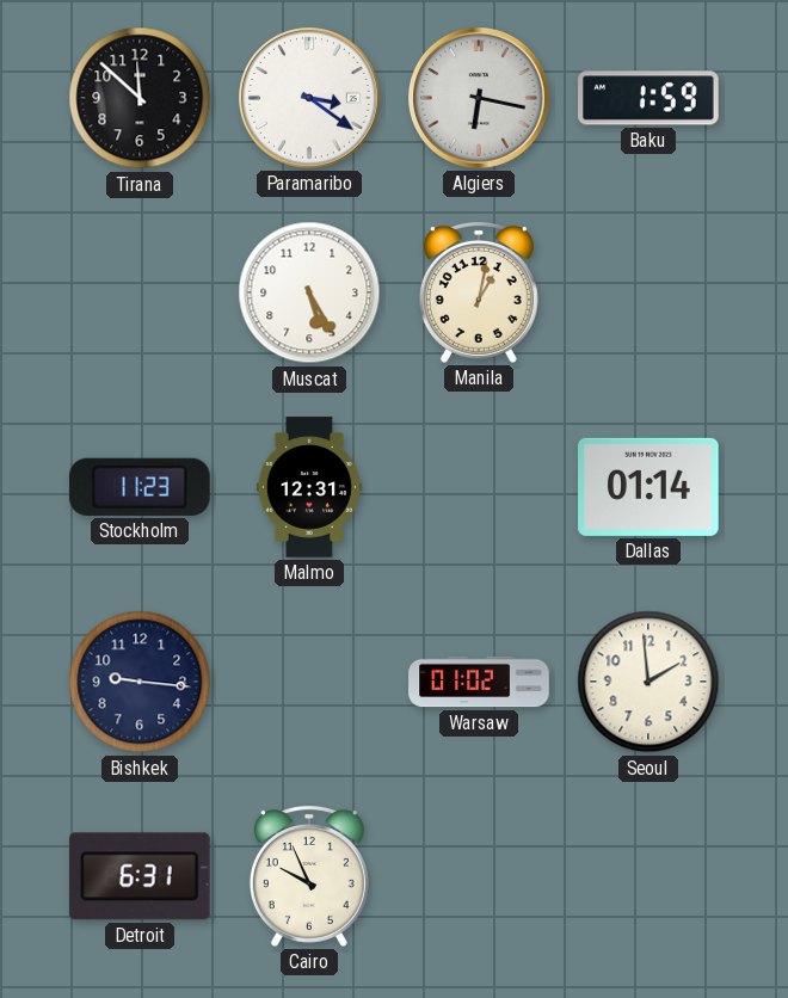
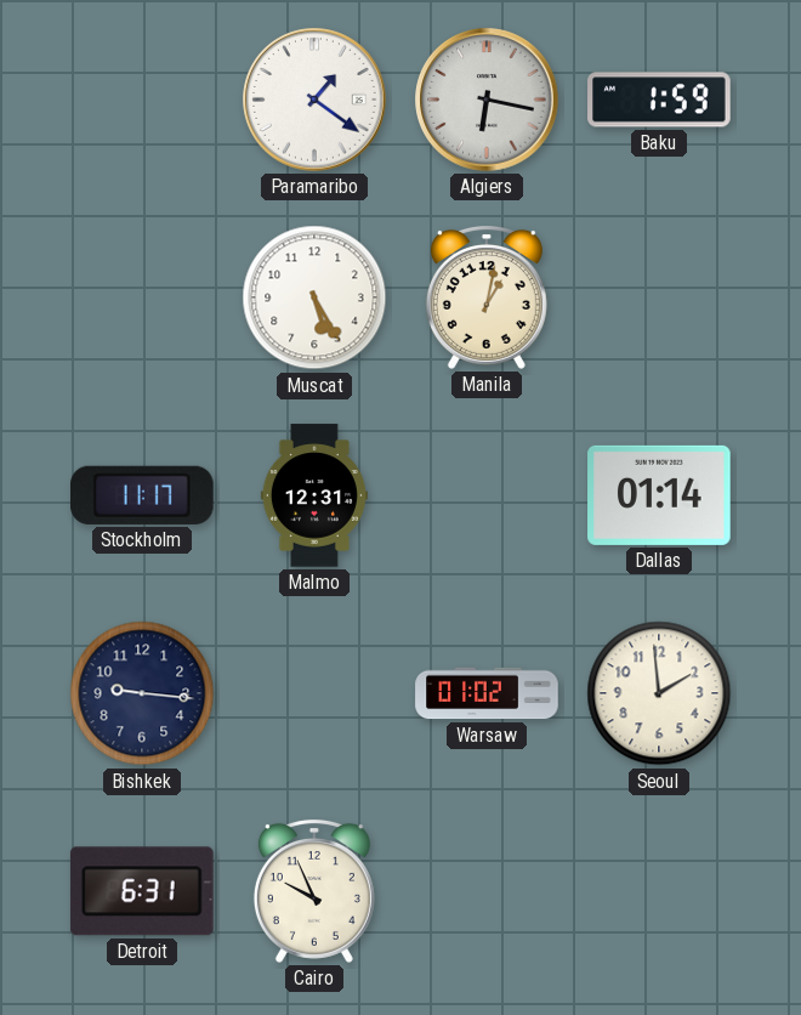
Tirana: 11:52 -> none (140, 98)
Paramaribo: 3:21 -> 1:21 (314, 100)
Stockholm: 11:23 -> 11:17 (143, 495)
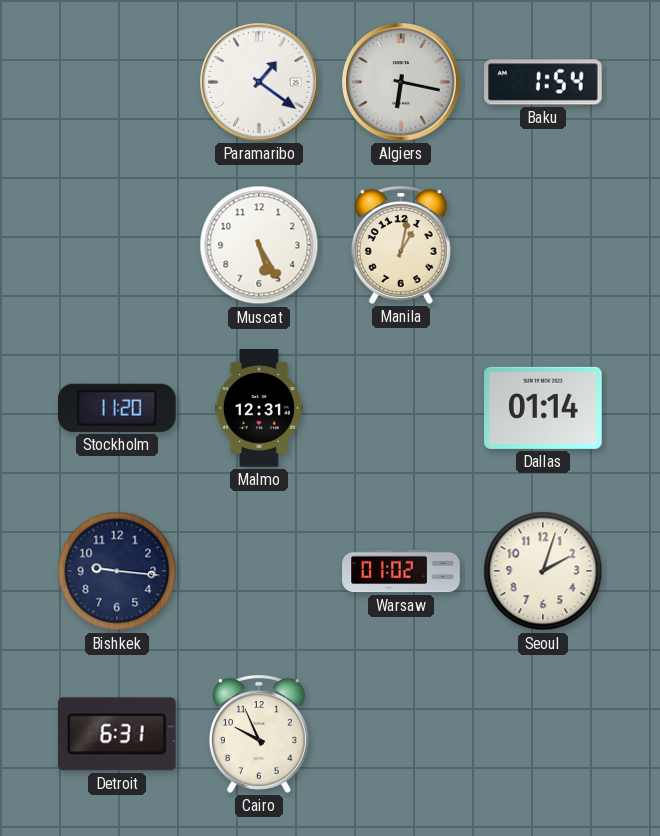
Baku: 1:59 -> 1:54 (543, 82)
Stockholm: 11:17 -> 11:20 (118, 408)
Seoul: 1:59 -> 2:03 (543, 571)
